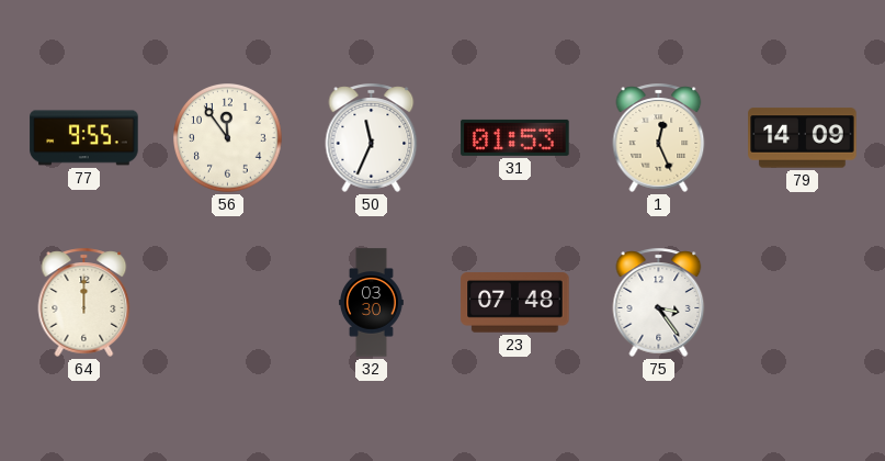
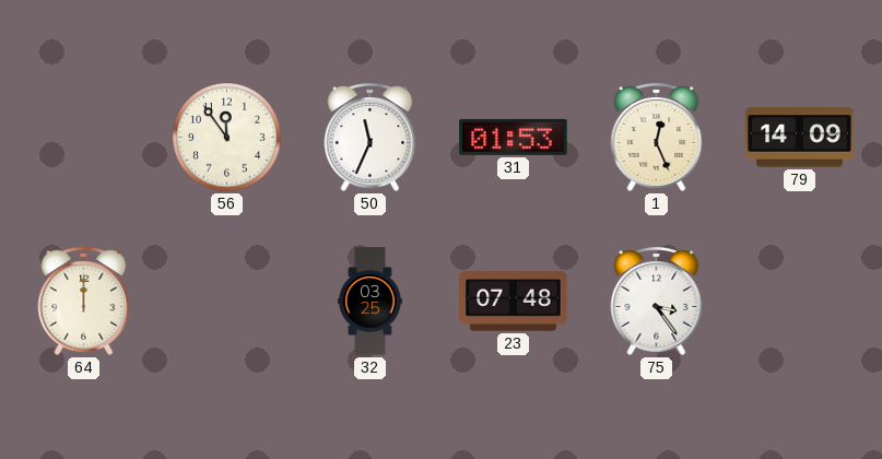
77: 9:55 -> none (84, 138)
32: 03:30 -> 03:25 (371, 302)
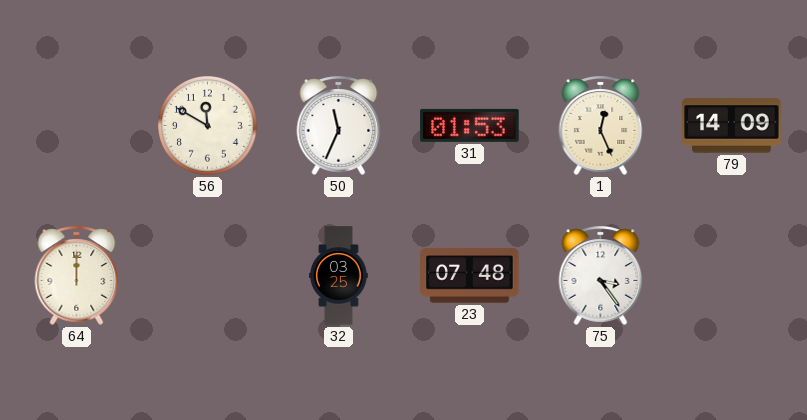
56: 11:54 -> 11:50 (208, 126)
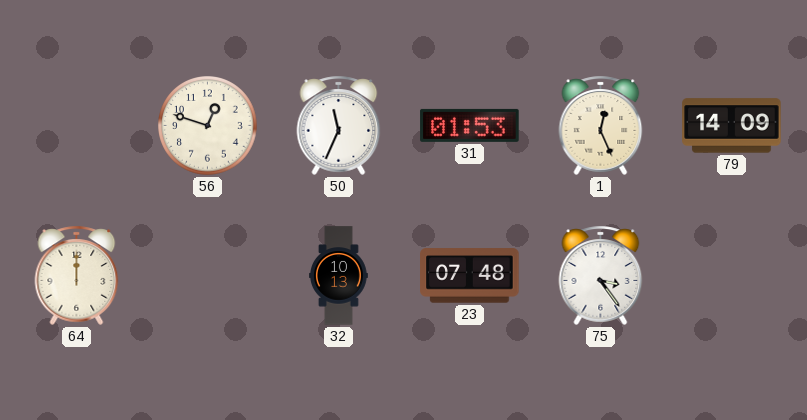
56: 11:50 -> 12:48 (208, 126)
32: 03:25 -> 10:13 (339, 276)
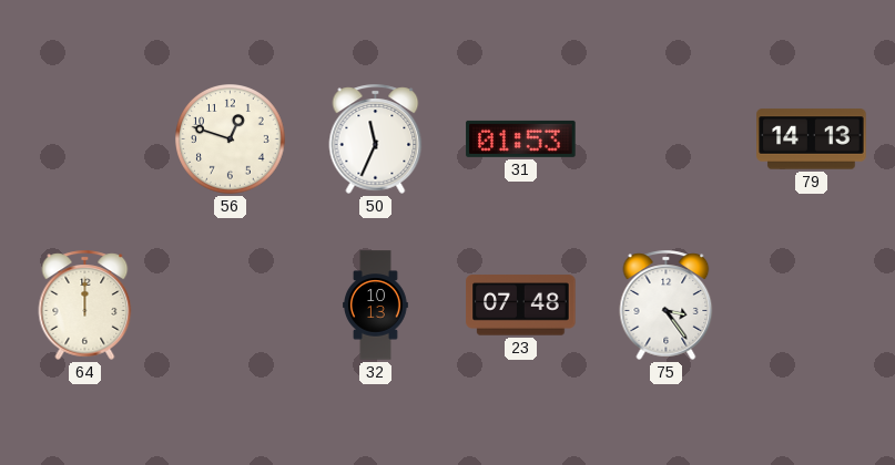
1: 12:26 -> none (601, 125)
79: 14:09 -> 14:13 (812, 139)
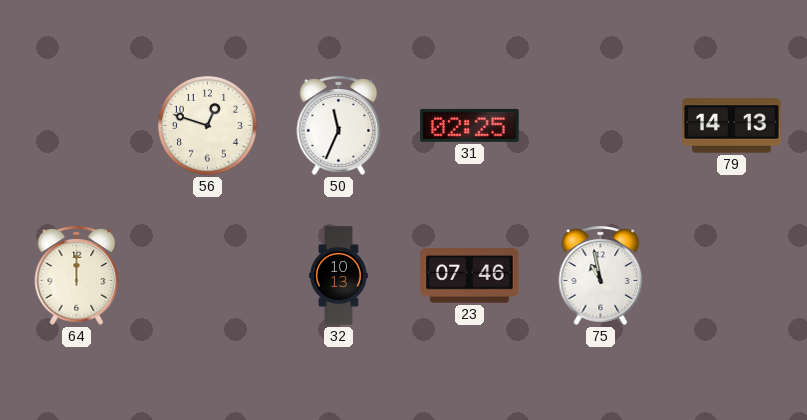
31: 01:53 -> 02:25 (470, 125)
23: 07:48 -> 07:46 (470, 276)
75: 3:24 -> 10:58 (601, 275)
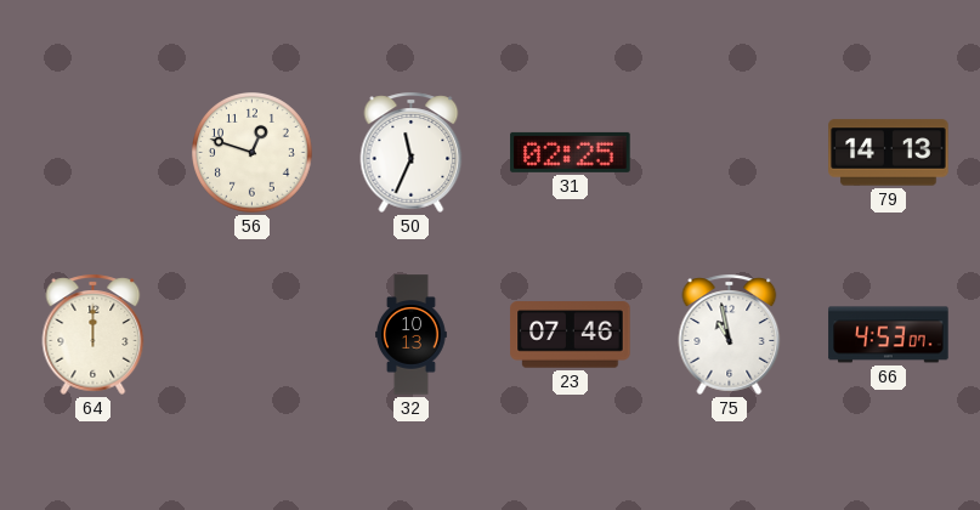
66: none -> 4:53 (889, 335)
